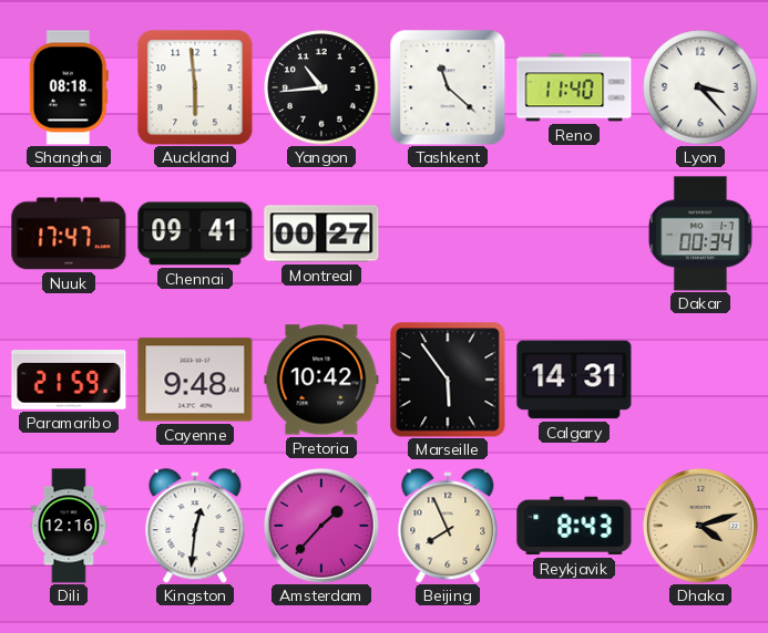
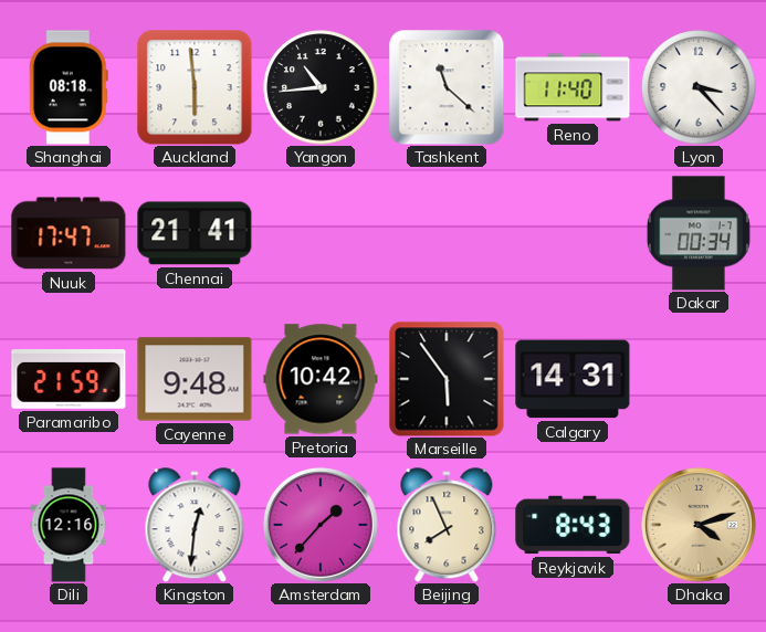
Chennai: 09:41 -> 21:41 (195, 233)
Montreal: 00:27 -> none (321, 234)
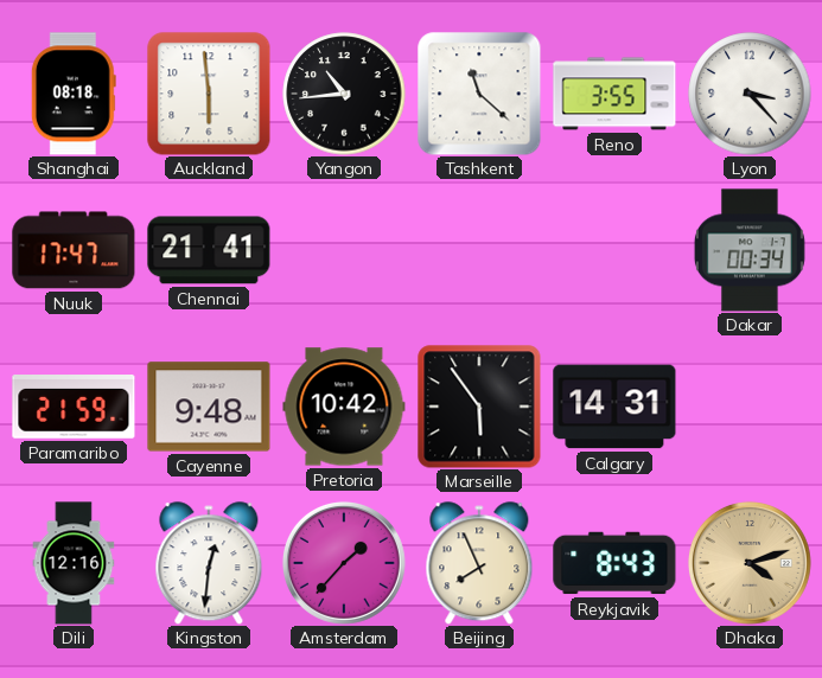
Reno: 11:40 -> 3:55 (614, 94)
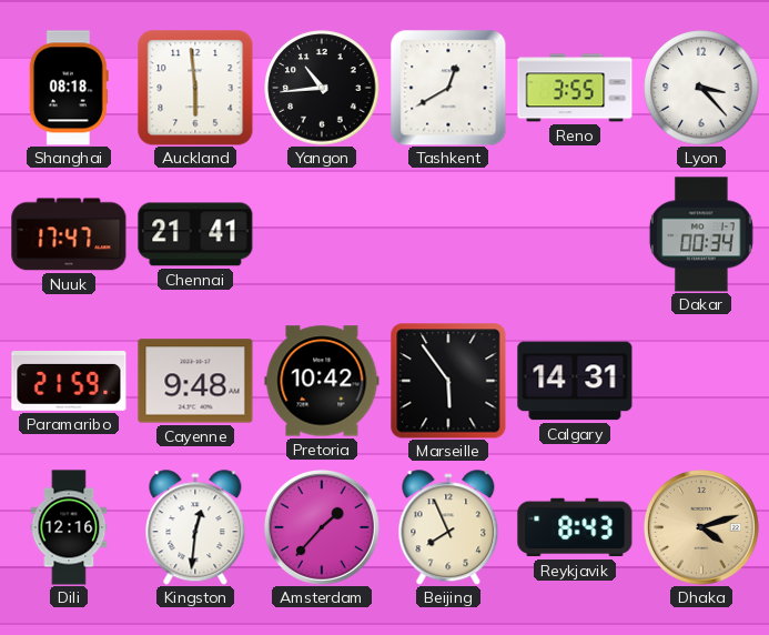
Tashkent: 11:22 -> 12:40 (448, 88)
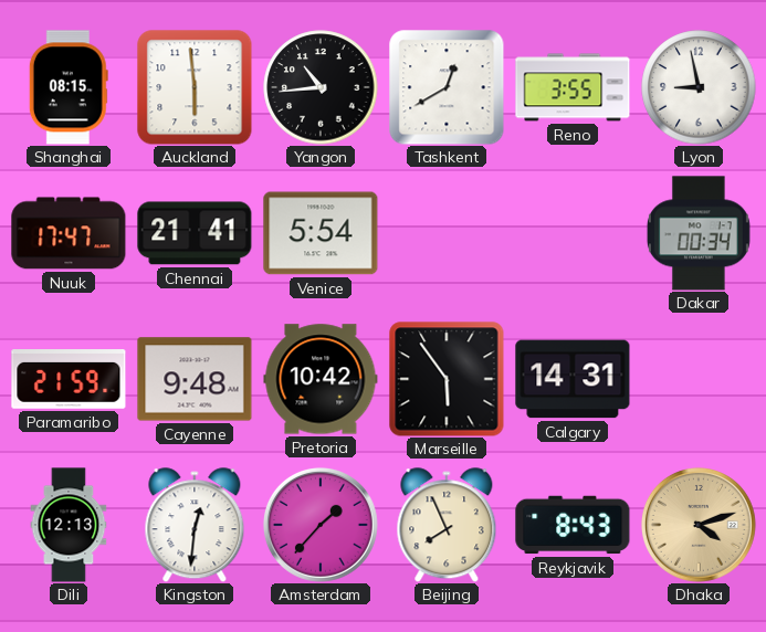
Shanghai: 08:18 -> 08:15 (69, 87)
Lyon: 3:23 -> 8:58 (699, 87)
Venice: none -> 5:54 (321, 233)
Dili: 12:16 -> 12:13 (69, 525)
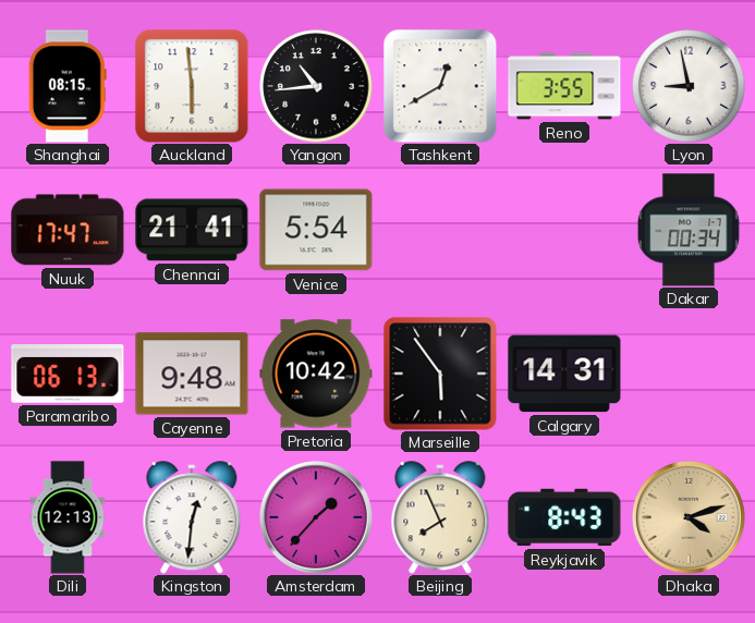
Paramaribo: 21:59 -> 06:13 (68, 375)
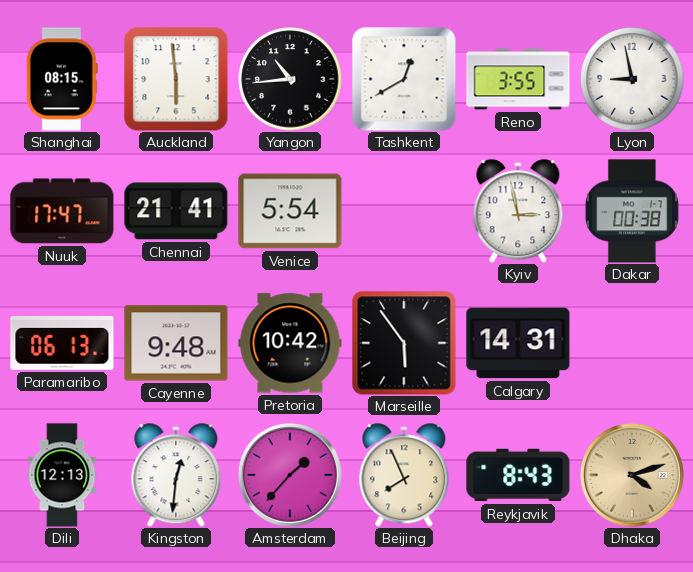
Kyiv: none -> 2:58 (518, 211)
Dakar: 00:34 -> 00:38 (632, 211)
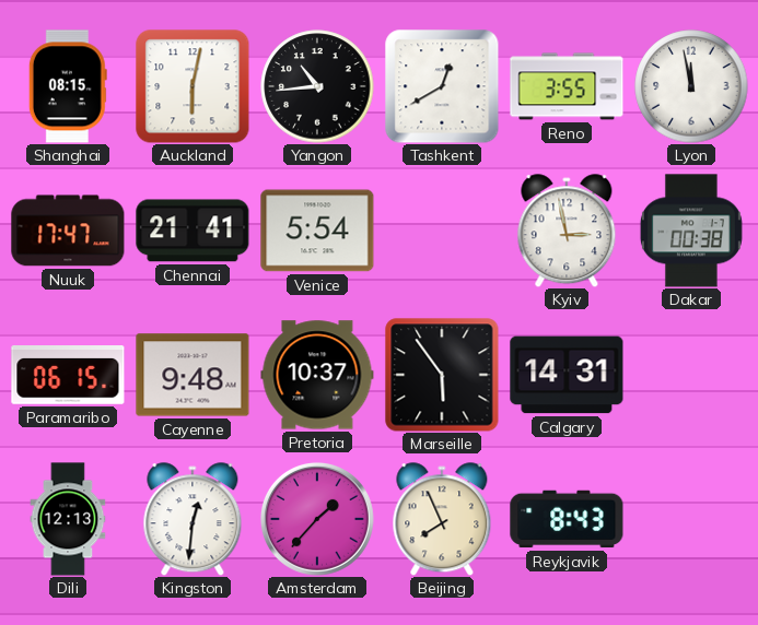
Auckland: 5:59 -> 6:02 (193, 86)
Lyon: 8:58 -> 11:58 (691, 86)
Paramaribo: 06:13 -> 06:15 (68, 376)
Pretoria: 10:42 -> 10:37 (317, 375)
Dhaka: 4:12 -> none (632, 475)
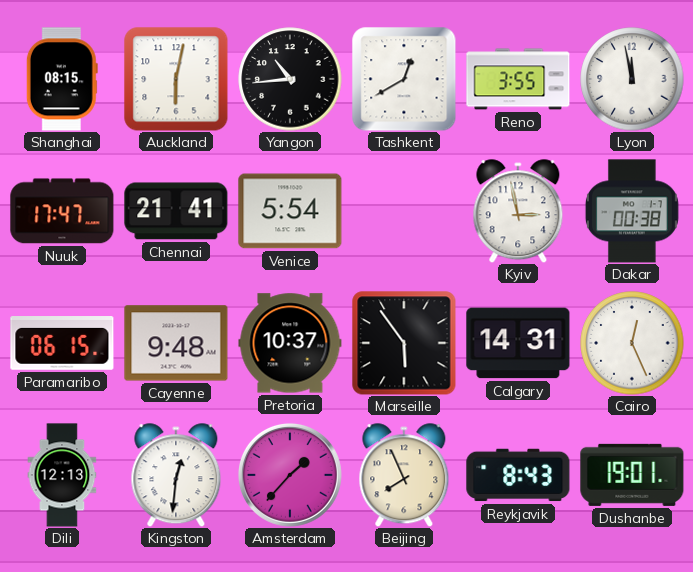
Cairo: none -> 12:26 (632, 343)
Dushanbe: none -> 19:01 (632, 475)
